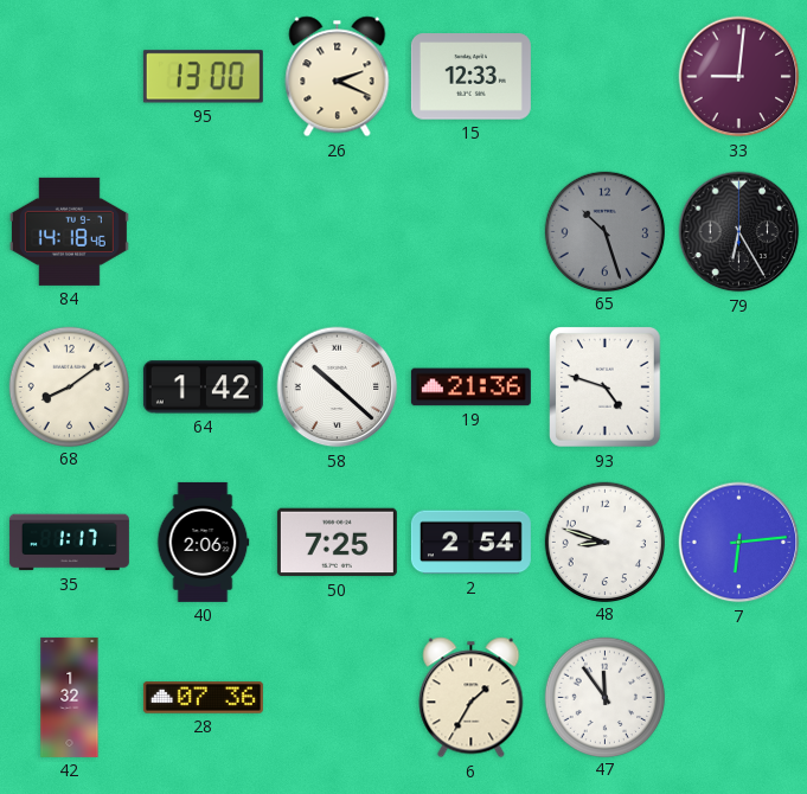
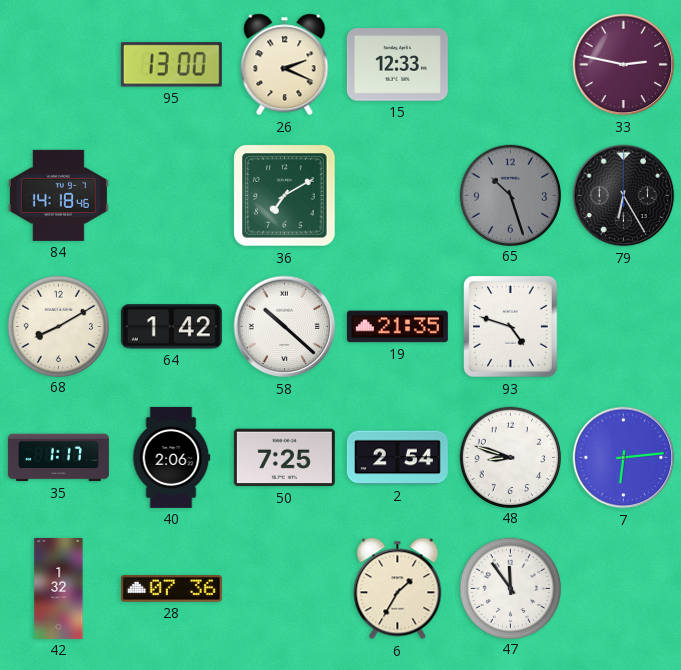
33: 9:01 -> 2:47 (624, 65)
36: none -> 7:10 (285, 196)
68: 8:09 -> 8:10 (58, 326)
19: 21:36 -> 21:35 (397, 327)
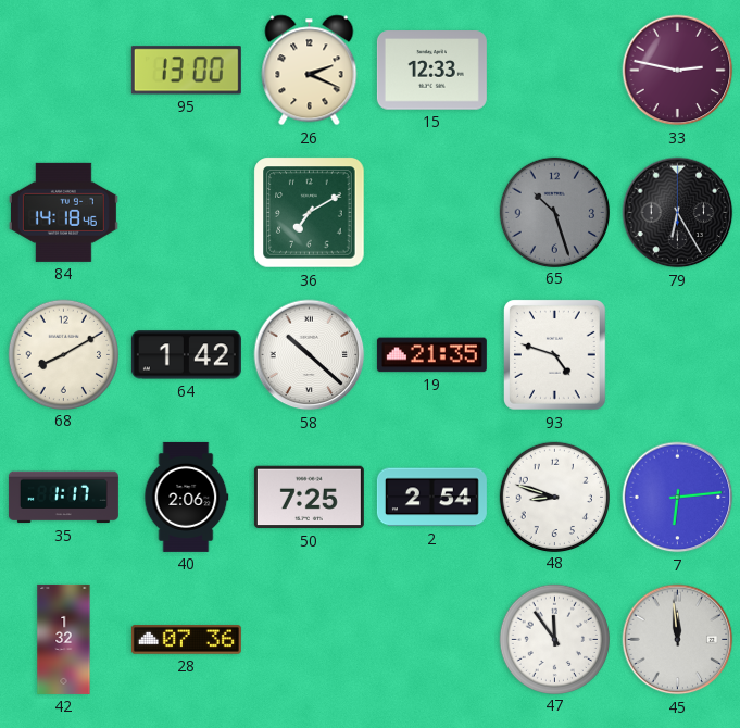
6: 1:35 -> none (398, 589)
45: none -> 11:59 (678, 640)
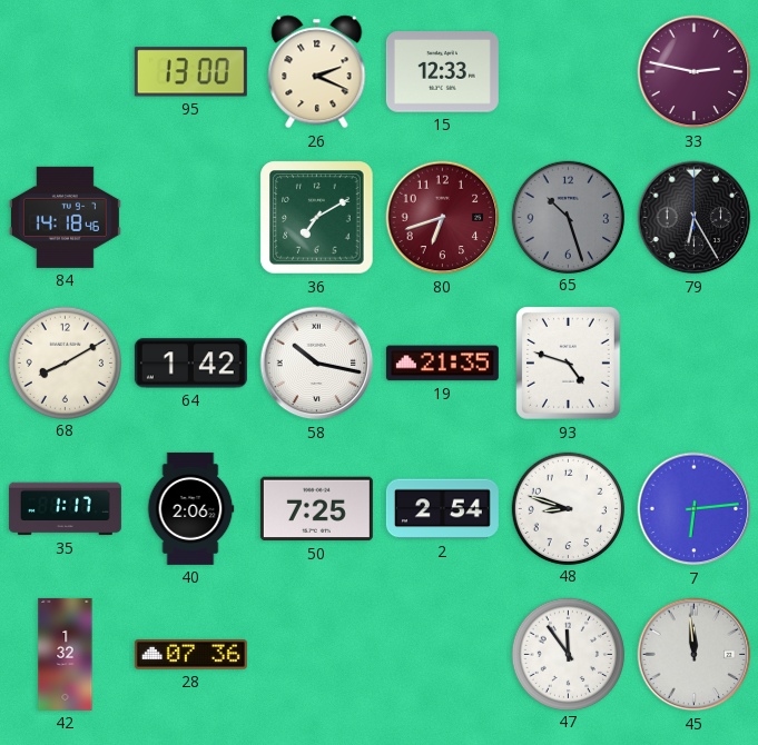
80: none -> 6:42 (443, 218)
58: 10:22 -> 10:17 (317, 364)
